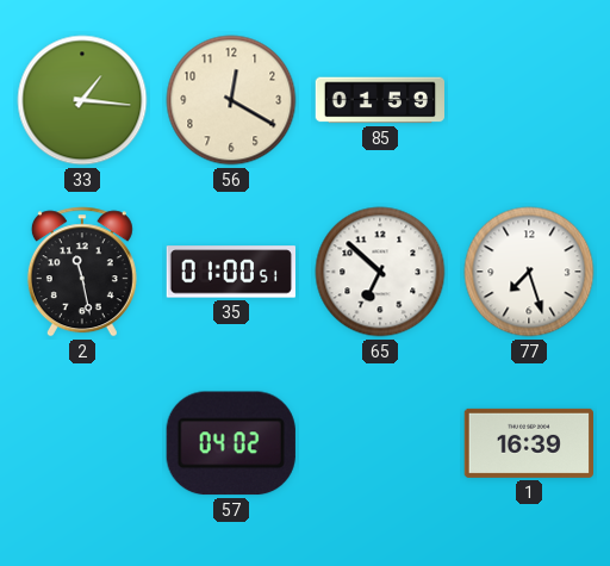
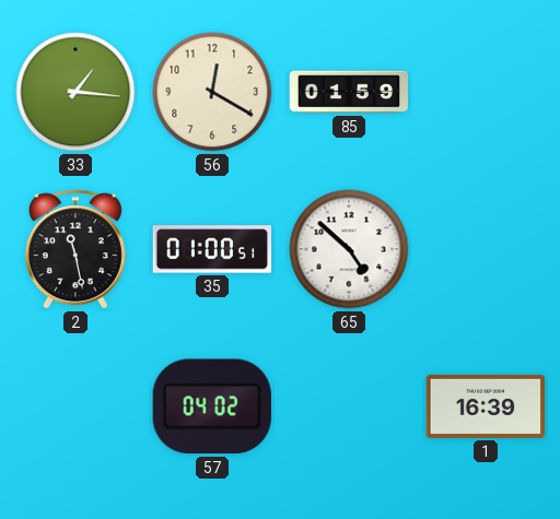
65: 6:52 -> 4:52 (349, 249)
77: 7:27 -> none (529, 272)
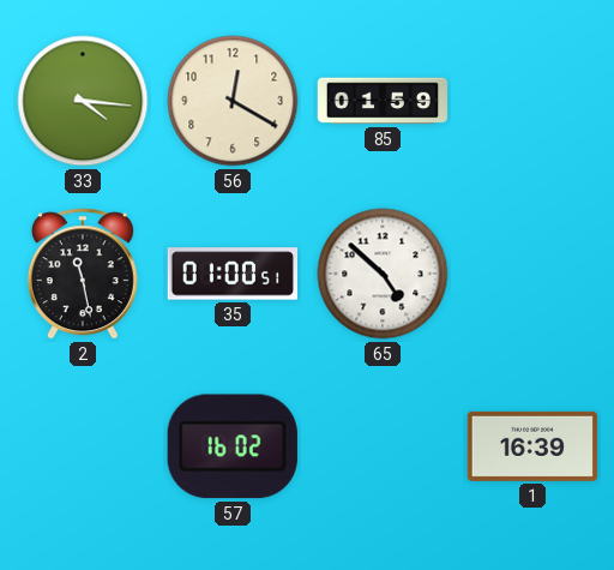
33: 1:16 -> 4:16 (83, 101)
57: 04:02 -> 16:02 (233, 446)
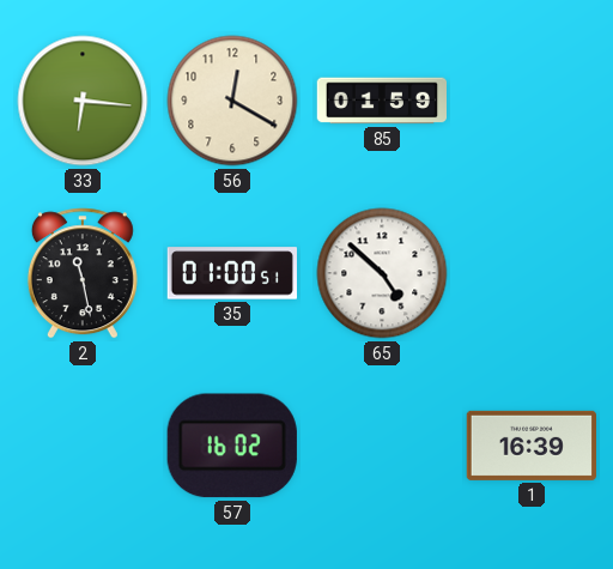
33: 4:16 -> 6:16 (83, 101)
